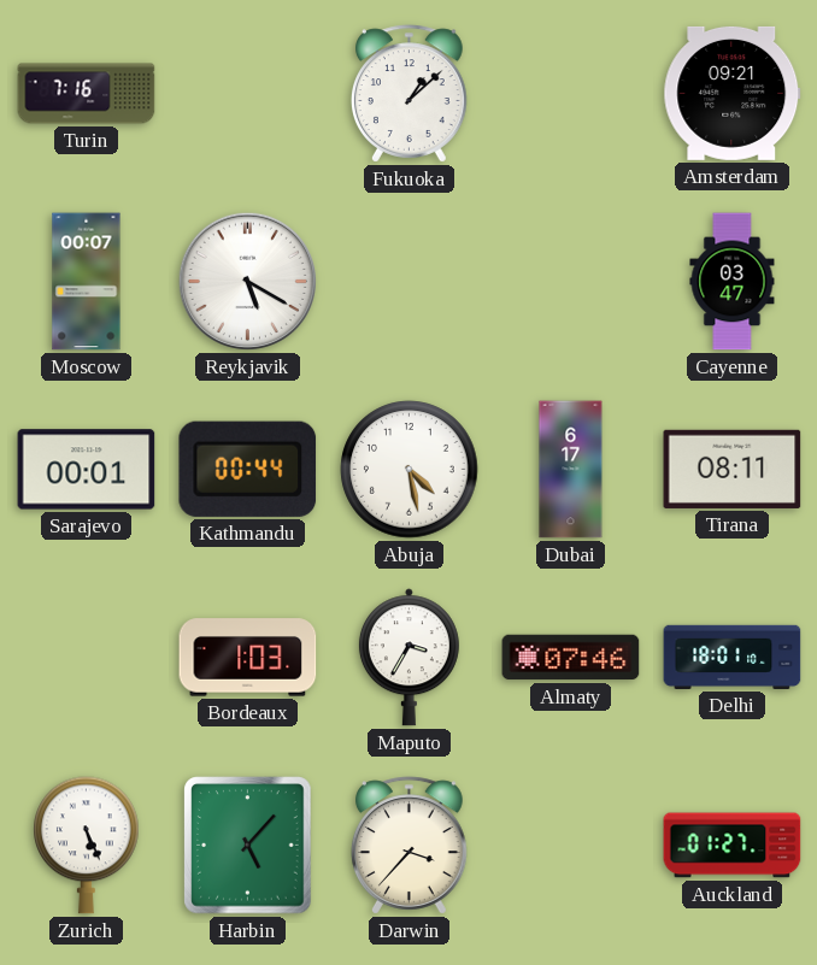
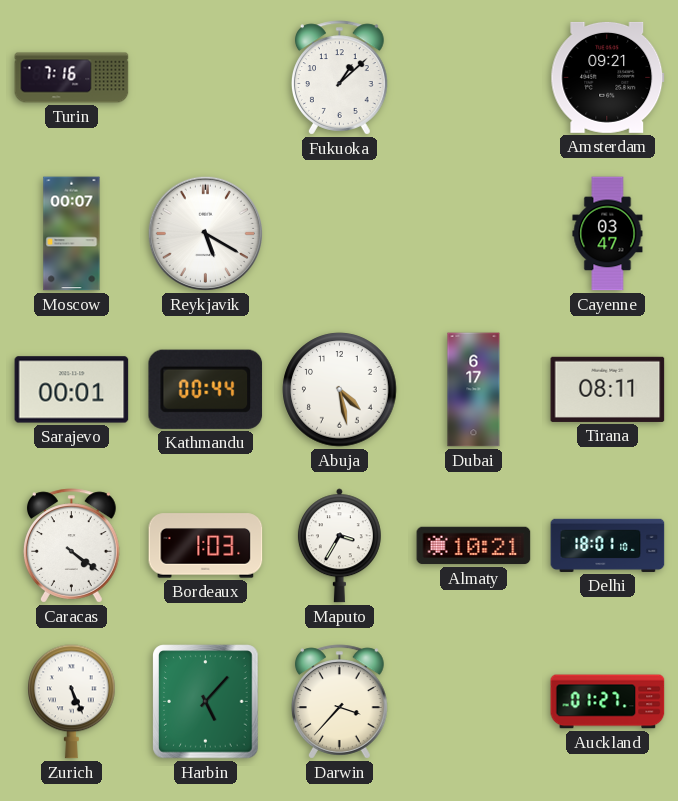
Caracas: none -> 4:21 (71, 546)
Almaty: 07:46 -> 10:21 (474, 546)
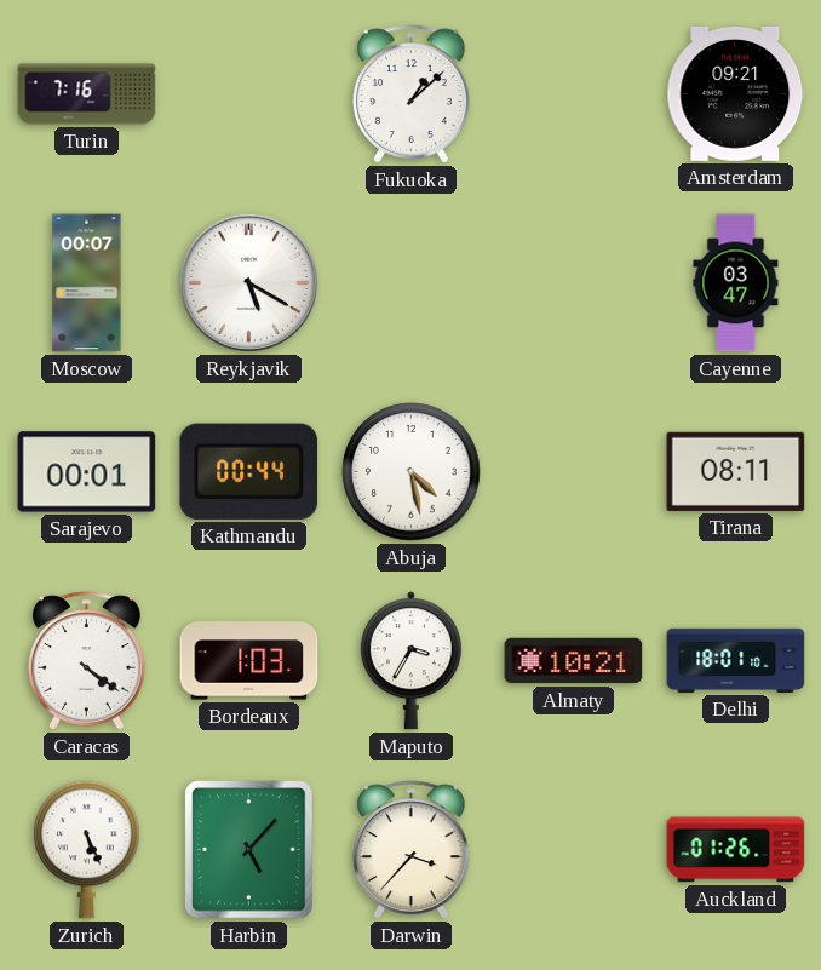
Dubai: 6:17 -> none (474, 390)
Auckland: 01:27 -> 01:26 (736, 850)
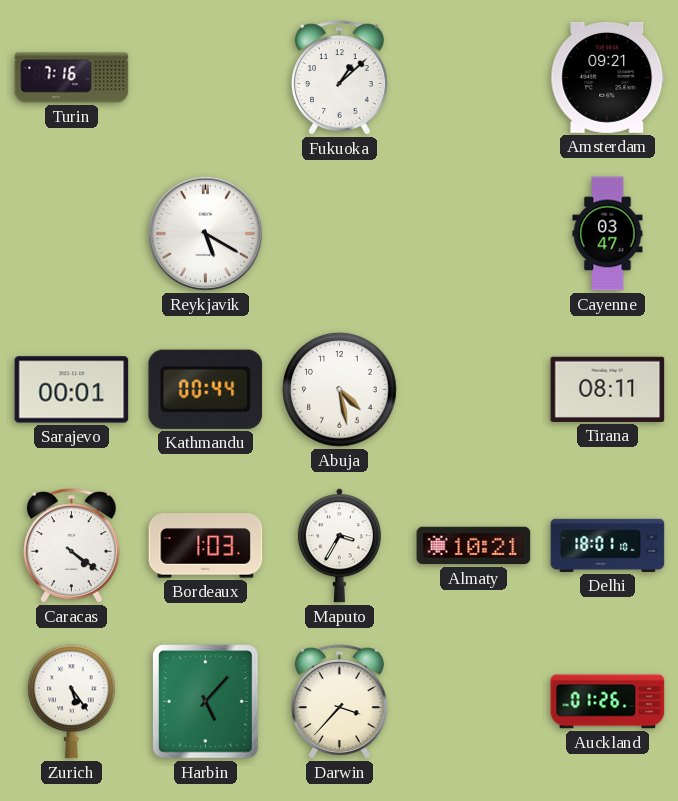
Moscow: 00:07 -> none (87, 283)
Zurich: 5:26 -> 5:24 (72, 702)
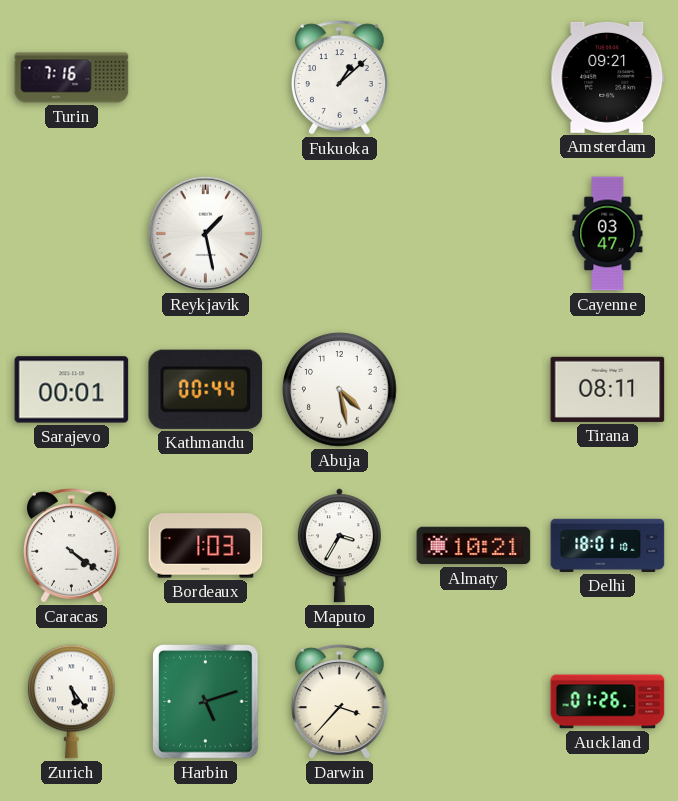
Reykjavik: 5:20 -> 1:28 (205, 233)
Harbin: 5:07 -> 5:12 (206, 702)
